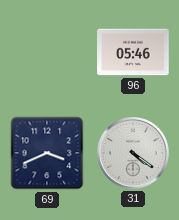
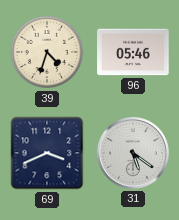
39: none -> 4:33 (47, 52)
31: 4:21 -> 5:21 (134, 154)
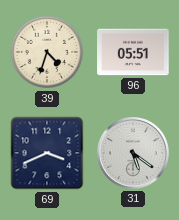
96: 05:46 -> 05:51 (133, 52)
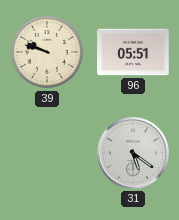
39: 4:33 -> 9:48 (47, 52)
69: 3:41 -> none (47, 153)
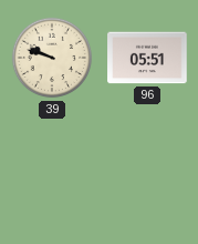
31: 5:21 -> none (134, 154)
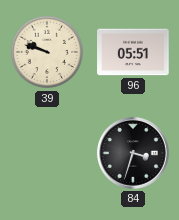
84: none -> 3:33 (134, 154)
